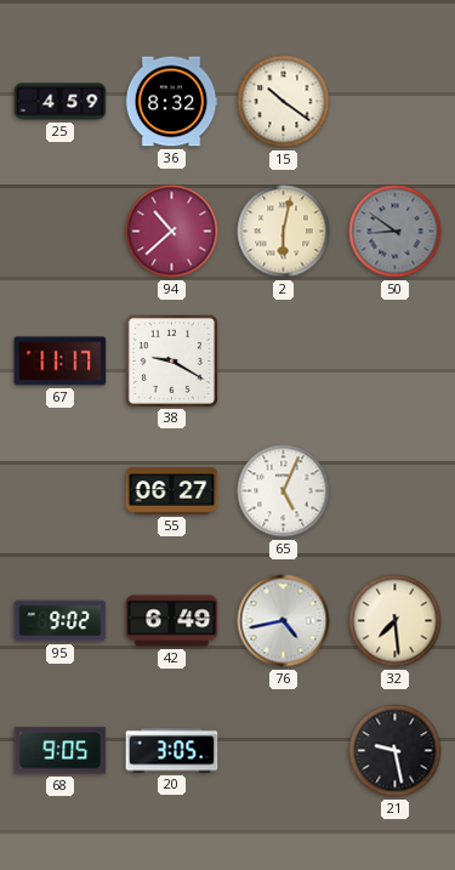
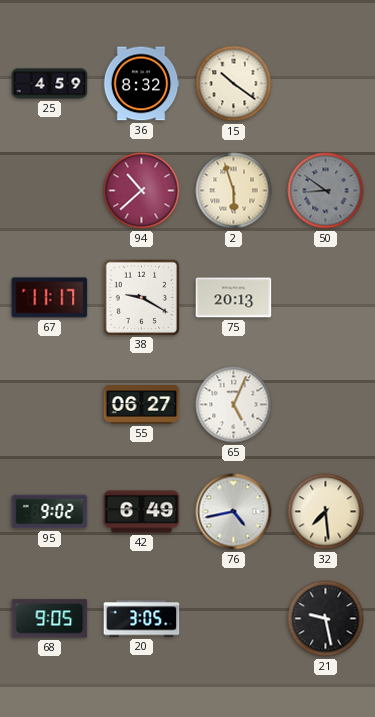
2: 6:02 -> 5:57 (234, 191)
75: none -> 20:13 (234, 298)
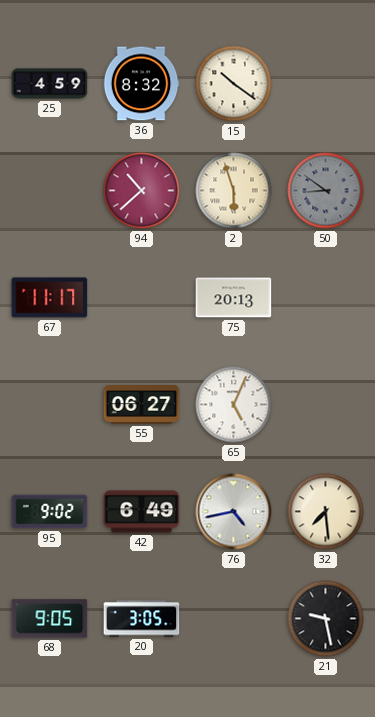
38: 9:20 -> none (141, 297)
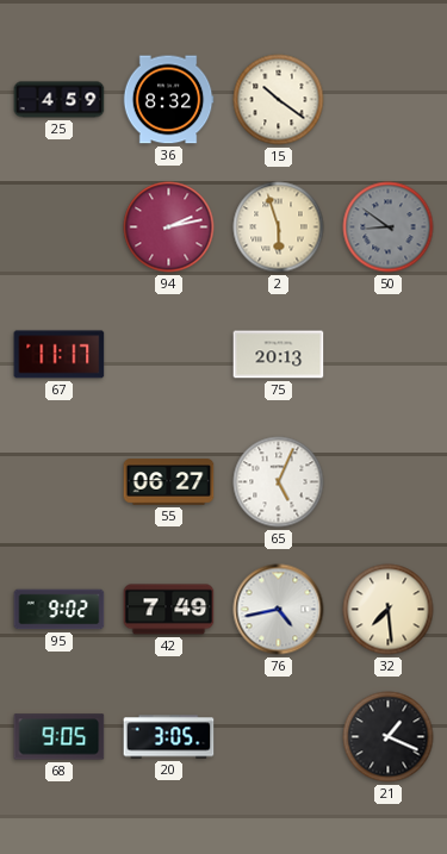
94: 10:38 -> 2:13 (169, 227)
42: 6:49 -> 7:49 (169, 610)
21: 9:28 -> 1:19 (389, 737)
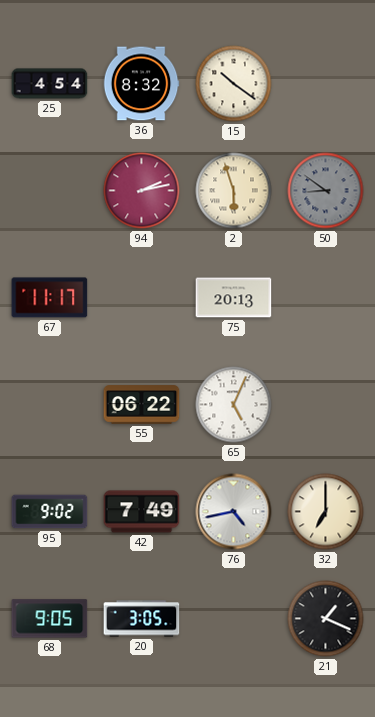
25: 4:59 -> 4:54 (50, 84)
55: 06:27 -> 06:22 (142, 405)
32: 7:29 -> 7:00 (326, 512)
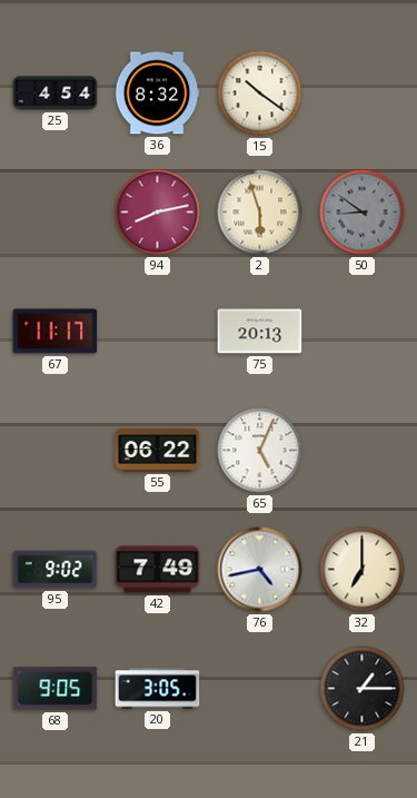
94: 2:13 -> 8:13 (158, 213)
21: 1:19 -> 1:15 (363, 689)
